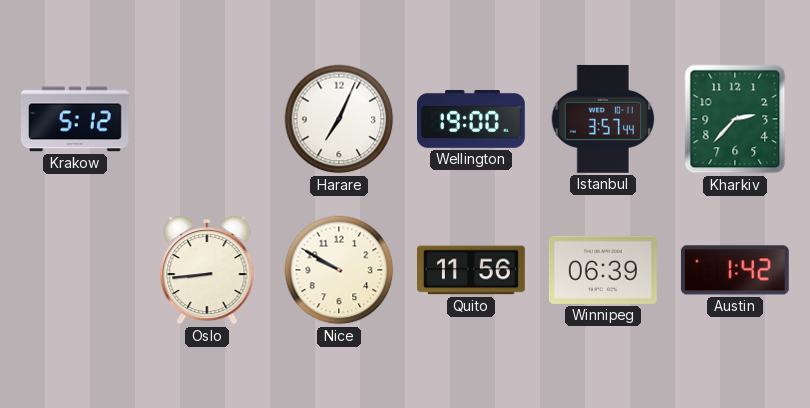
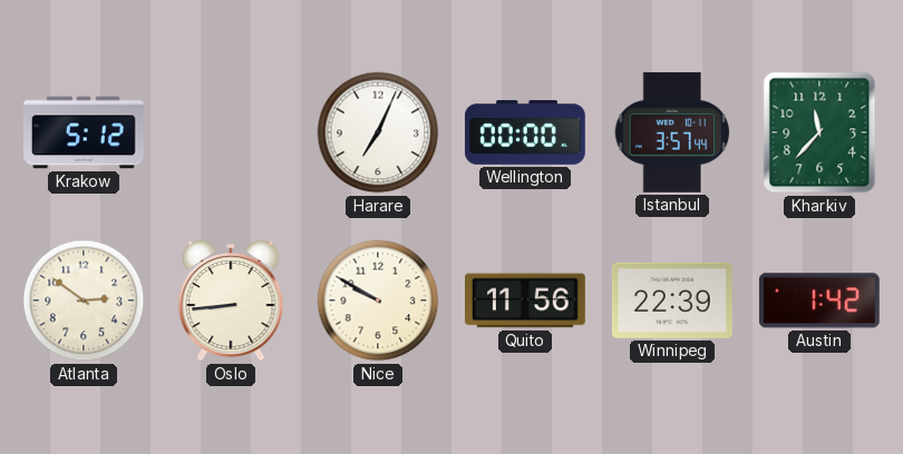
Wellington: 19:00 -> 00:00 (525, 132)
Kharkiv: 2:37 -> 11:37 (819, 132)
Atlanta: none -> 2:51 (84, 300)
Winnipeg: 06:39 -> 22:39 (672, 300)
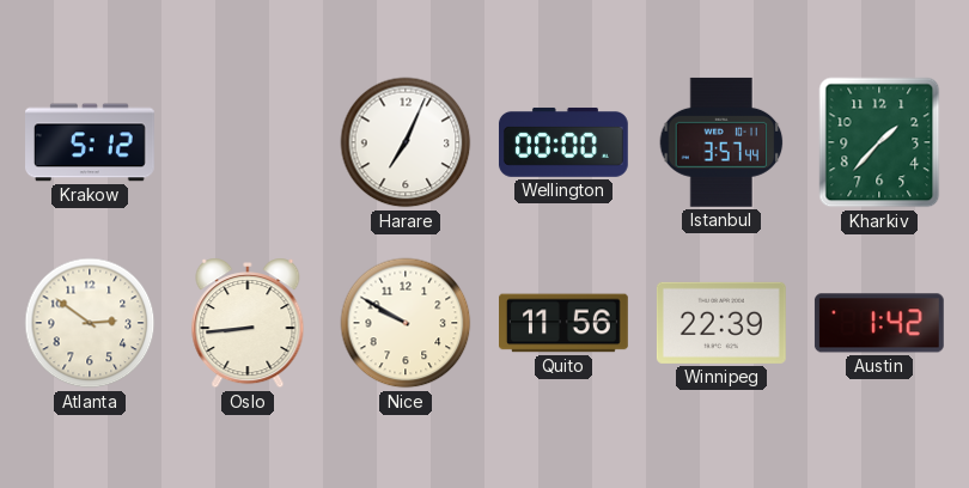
Kharkiv: 11:37 -> 1:37 (879, 142)
